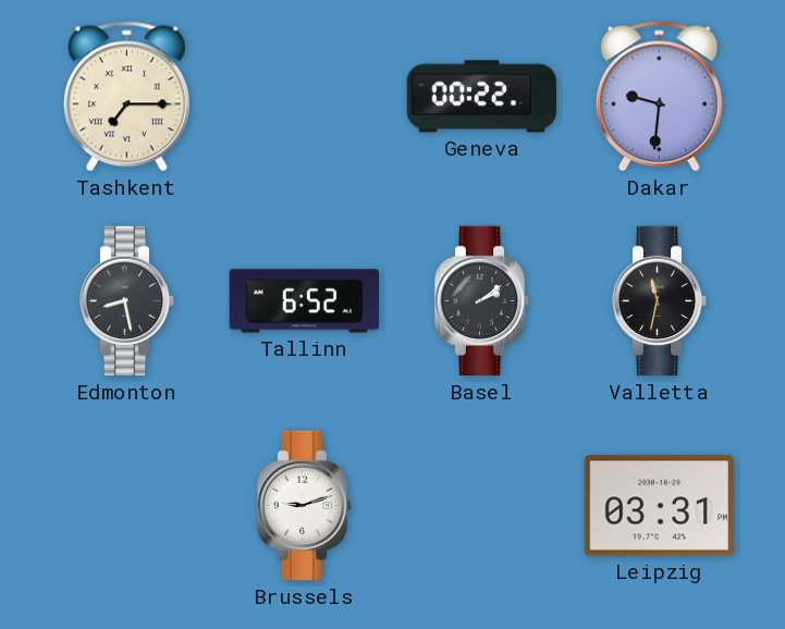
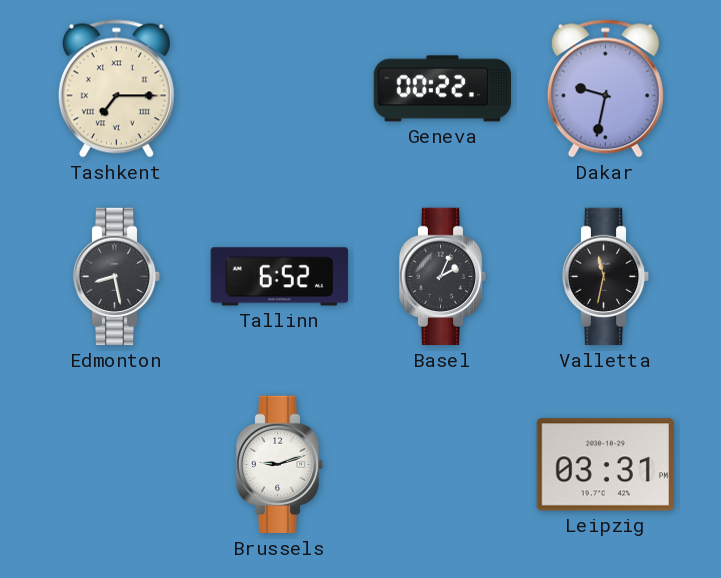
Dakar: 9:31 -> 9:32 (605, 89)
Basel: 2:09 -> 2:04 (443, 277)
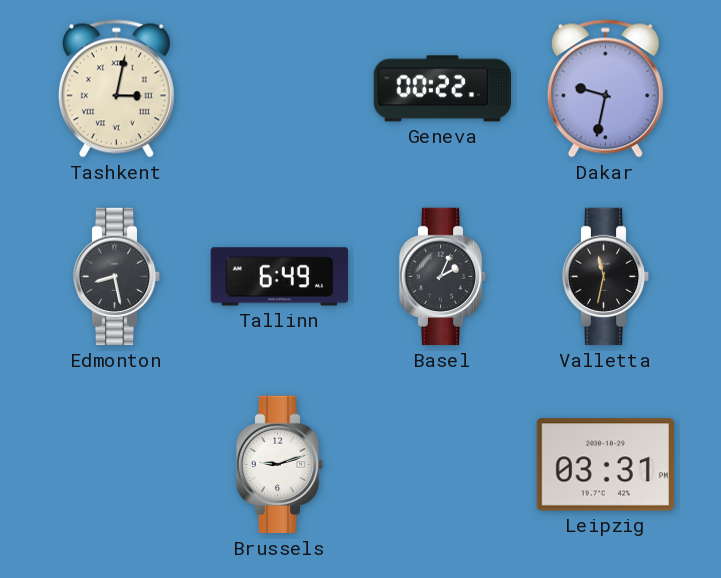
Tashkent: 7:15 -> 3:02 (116, 89)
Tallinn: 6:52 -> 6:49 (279, 277)
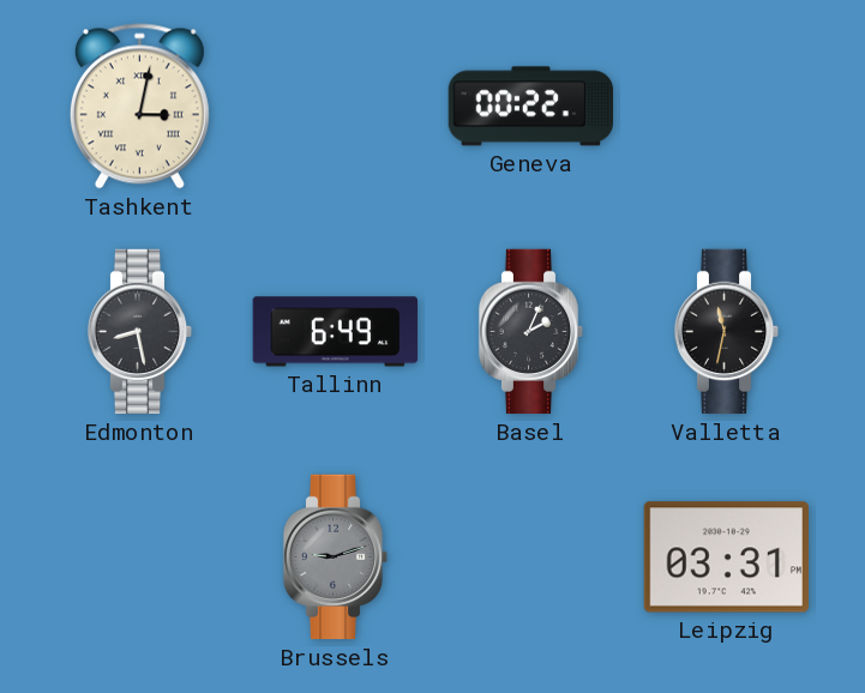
Dakar: 9:32 -> none (605, 89)
Brussels dial: white -> grey (336, 558)
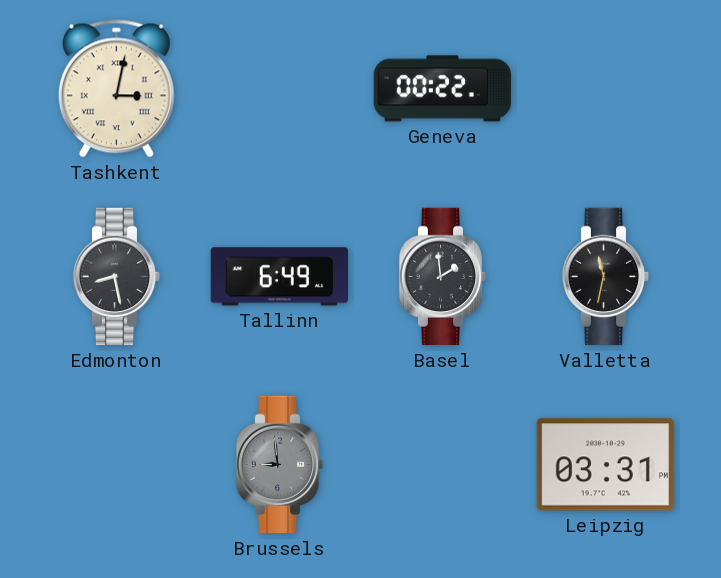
Basel: 2:04 -> 1:59 (443, 277)
Brussels: 9:12 -> 8:59 (280, 465)
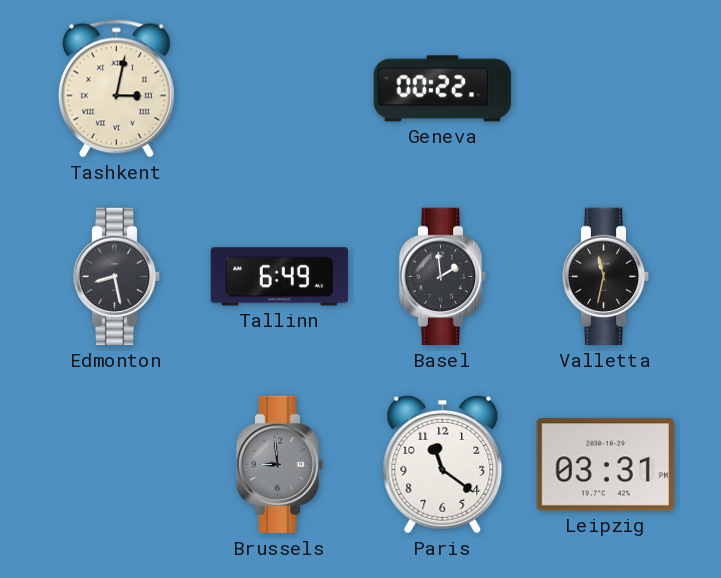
Paris: none -> 11:21 (443, 464)
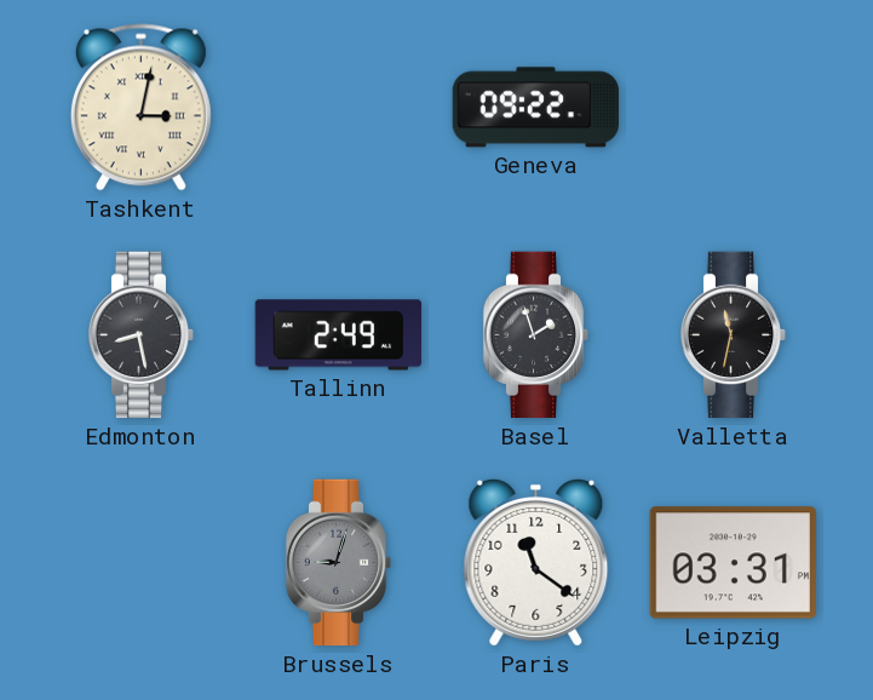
Geneva: 00:22 -> 09:22 (535, 108)
Tallinn: 6:49 -> 2:49 (338, 335)
Basel: 1:59 -> 1:57 (536, 335)
Brussels: 8:59 -> 9:03 (339, 563)
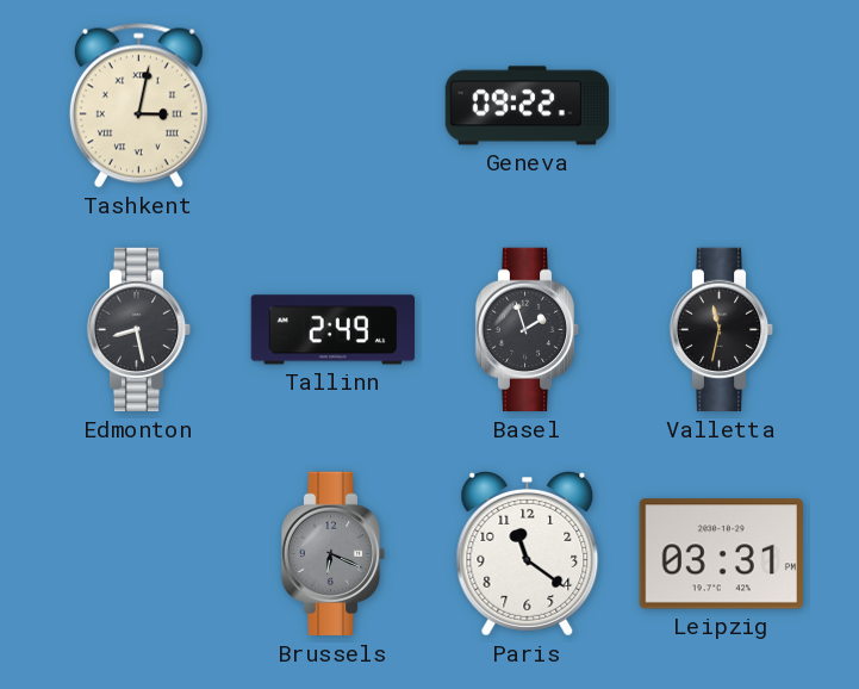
Brussels: 9:03 -> 6:19 (334, 554)
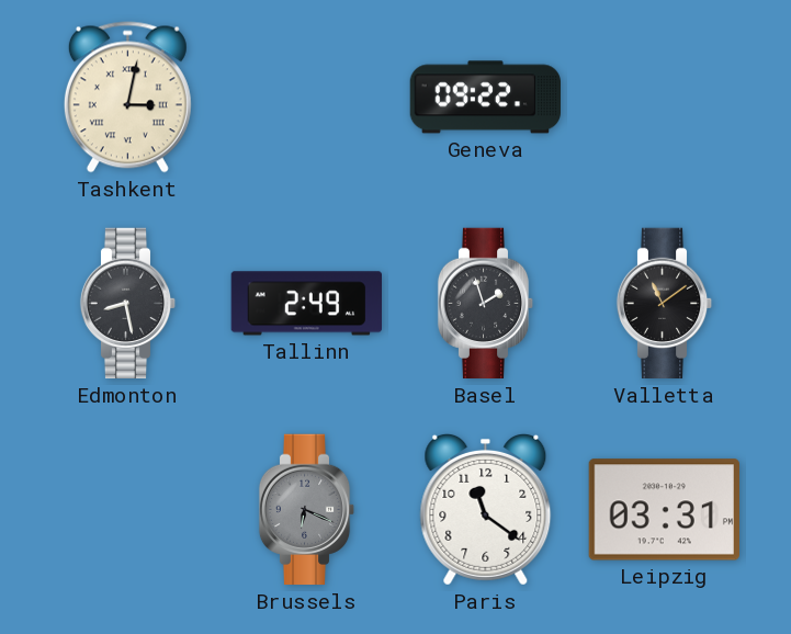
Valletta: 11:32 -> 11:09 (665, 304)
